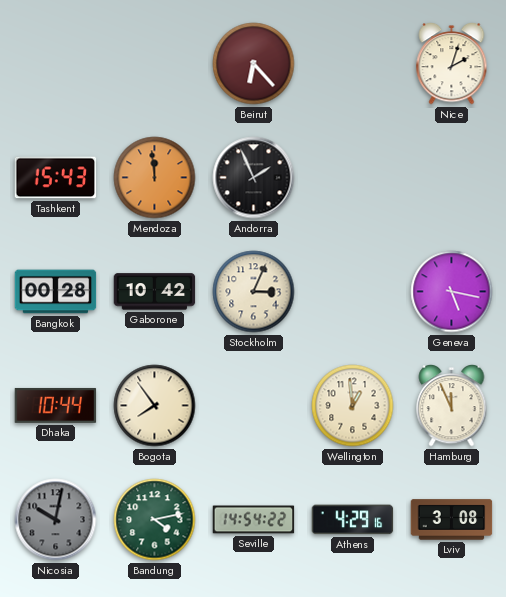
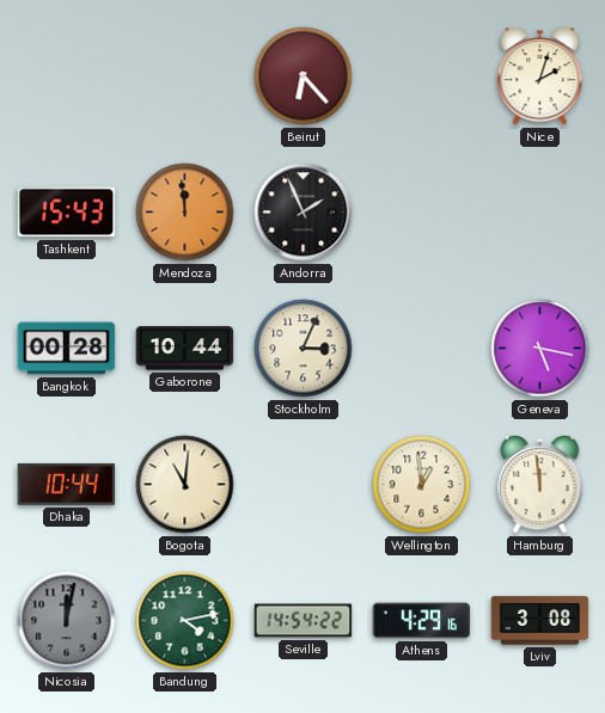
Gaborone: 10:42 -> 10:44 (185, 349)
Bogota: 7:54 -> 11:01 (185, 485)
Hamburg: 11:56 -> 11:59 (540, 485)
Nicosia: 10:02 -> 12:02 (67, 621)
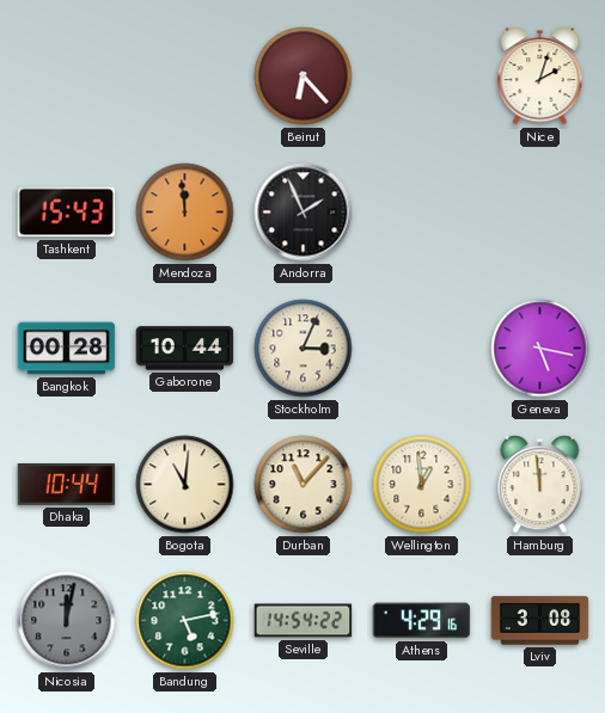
Durban: none -> 11:07 (304, 485)
Bandung: 4:13 -> 5:13 (185, 621)
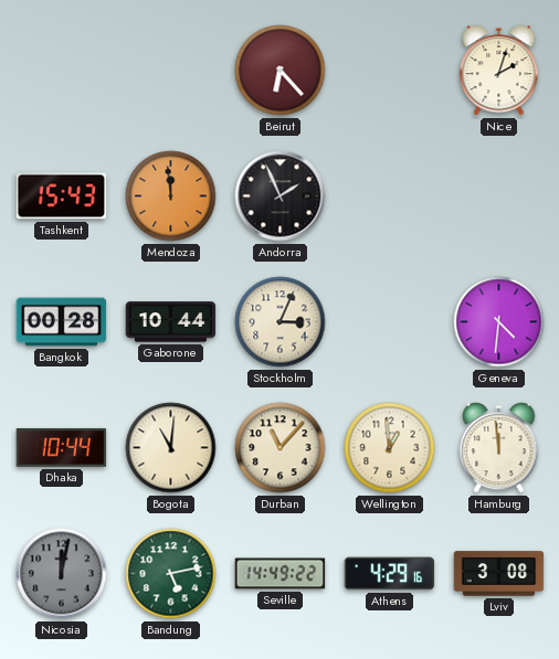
Geneva: 5:17 -> 4:31 (499, 322)
Seville: 14:54 -> 14:49 (281, 574)
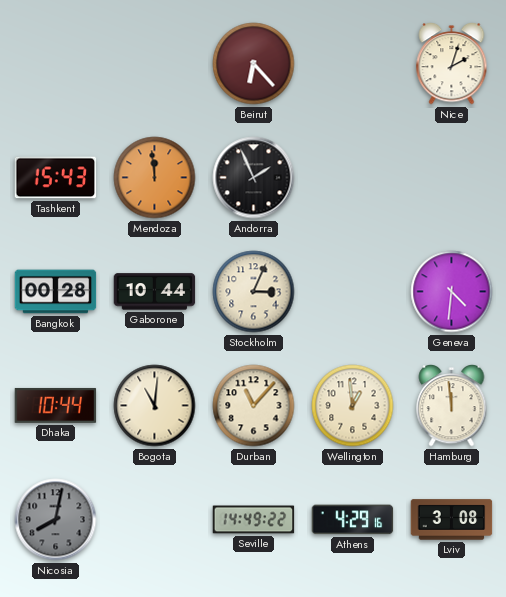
Nicosia: 12:02 -> 8:02 (56, 520)
Bandung: 5:13 -> none (171, 574)
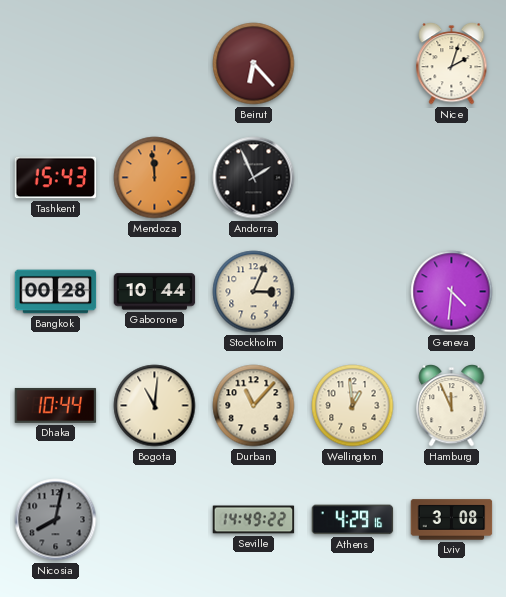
Hamburg: 11:59 -> 11:56 (452, 406)
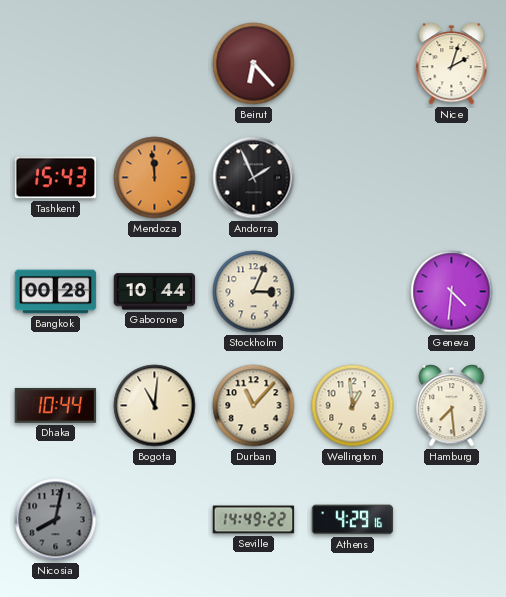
Hamburg: 11:56 -> 7:29 (452, 406)
Lviv: 3:08 -> none (452, 520)
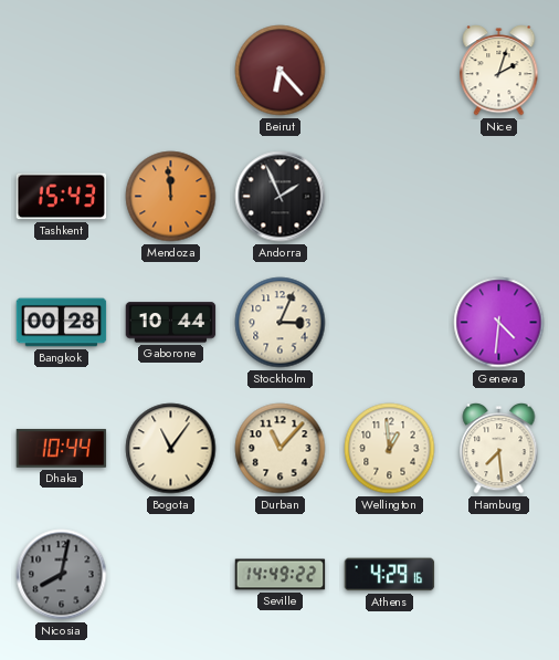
Bogota: 11:01 -> 11:06 (171, 449)
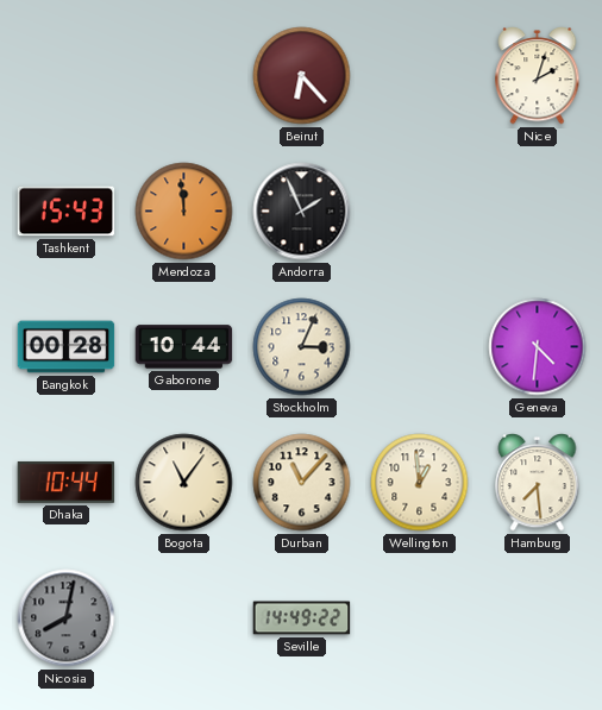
Athens: 4:29 -> none (390, 575)
